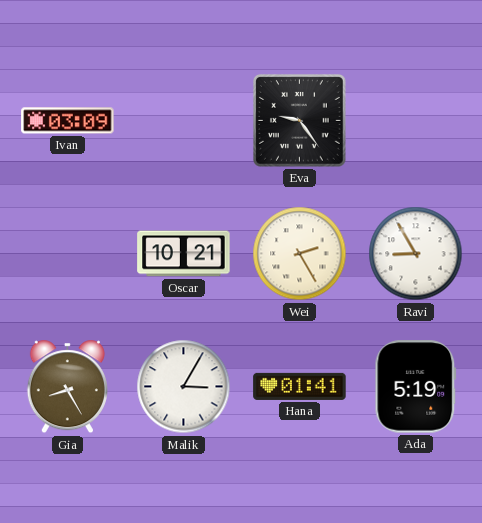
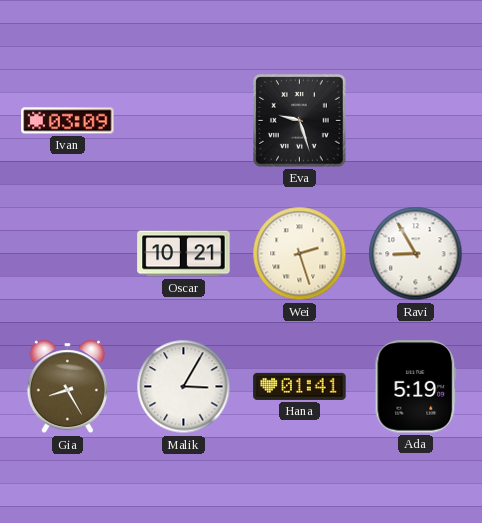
Eva: 9:24 -> 9:27 (299, 120)
Wei: 2:25 -> 2:27 (300, 254)
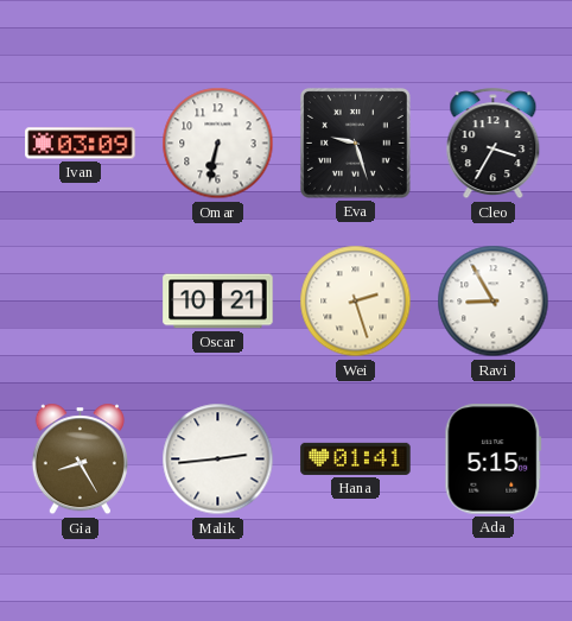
Omar: none -> 6:32 (218, 144)
Cleo: none -> 3:35 (494, 144)
Malik: 3:05 -> 2:44 (218, 460)
Ada: 5:19 -> 5:15 (494, 460)
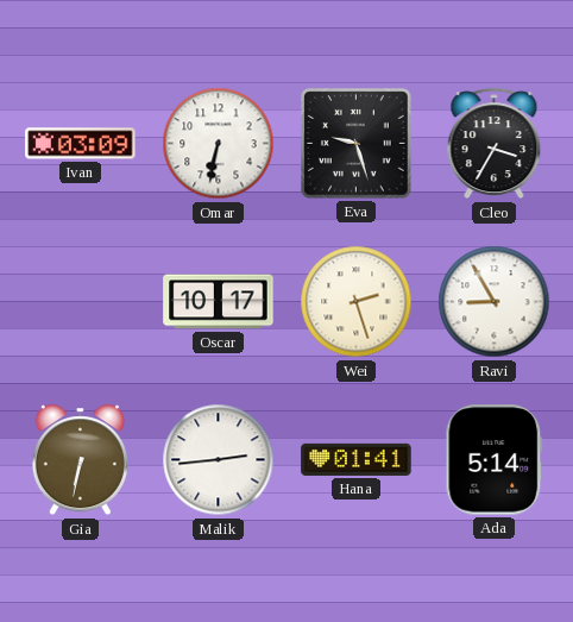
Oscar: 10:21 -> 10:17 (219, 302)
Gia: 8:25 -> 6:32 (80, 460)
Ada: 5:15 -> 5:14 (495, 460)
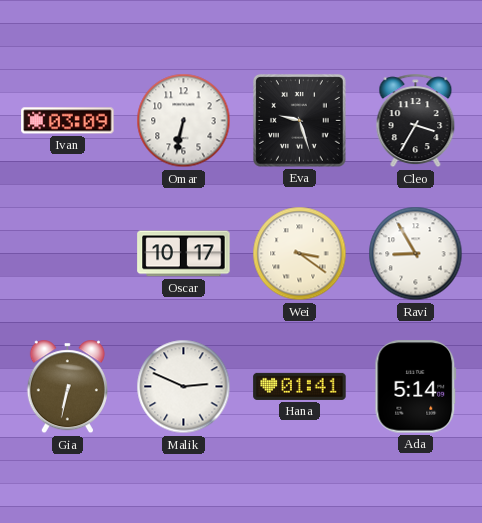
Wei: 2:27 -> 3:21 (300, 254)
Malik: 2:44 -> 2:49 (184, 387)
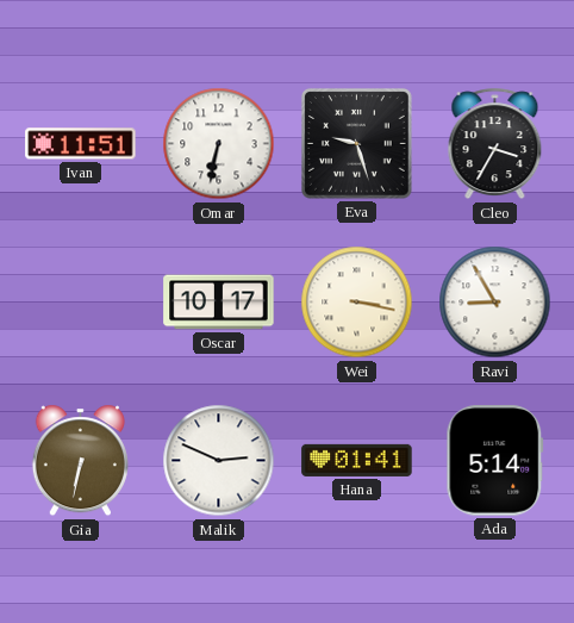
Ivan: 03:09 -> 11:51 (81, 144)
Wei: 3:21 -> 3:17 (357, 303)
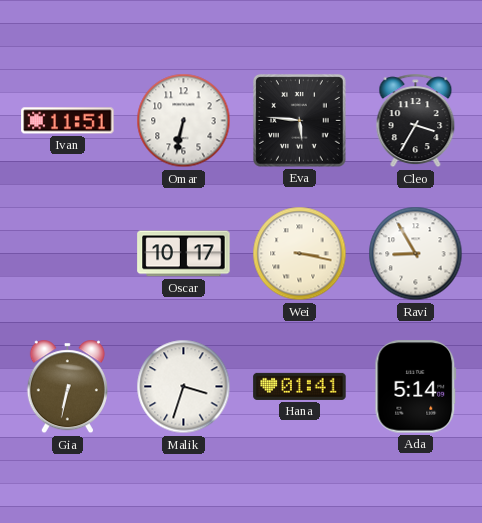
Eva: 9:27 -> 5:46 (299, 120)
Malik: 2:49 -> 3:33 (184, 387)
